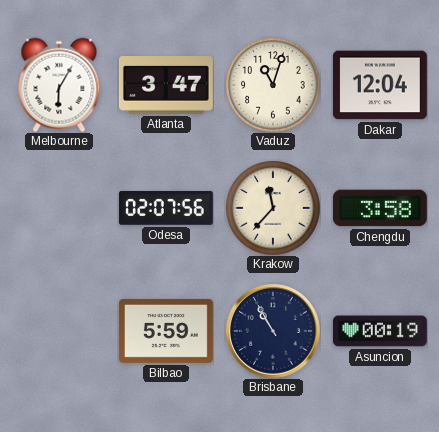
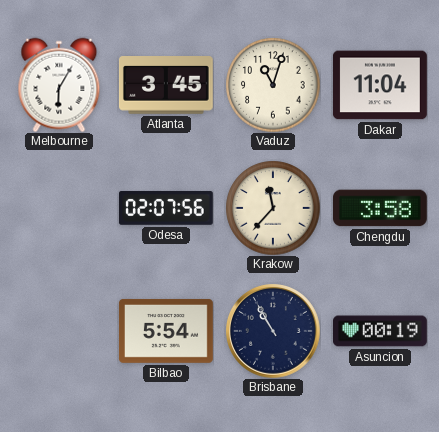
Atlanta: 3:47 -> 3:45 (166, 86)
Dakar: 12:04 -> 11:04 (380, 85)
Bilbao: 5:59 -> 5:54 (166, 331)
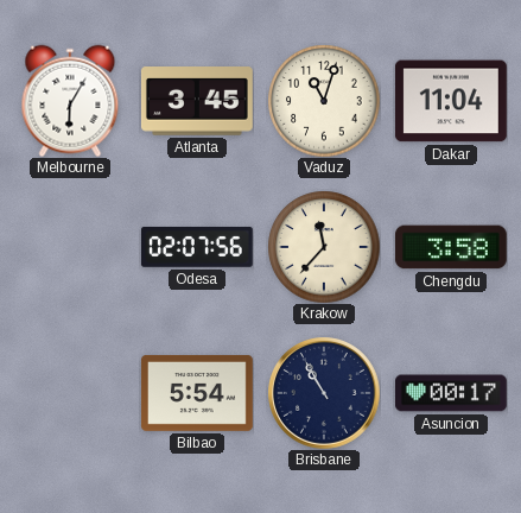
Asuncion: 00:19 -> 00:17 (452, 393)
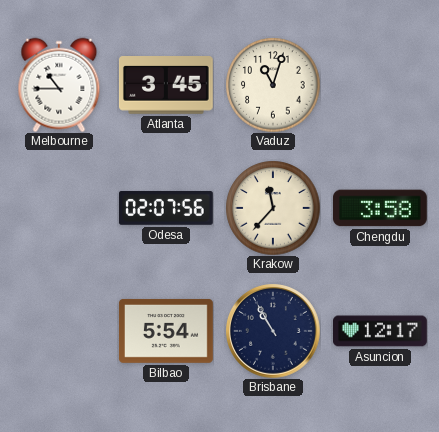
Melbourne: 6:05 -> 10:45 (59, 85)
Dakar: 11:04 -> none (451, 101)
Asuncion: 00:17 -> 12:17 (381, 331)
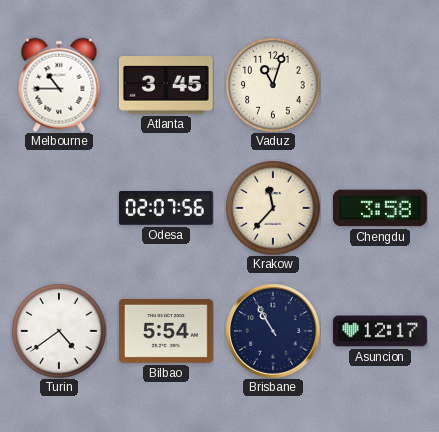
Turin: none -> 4:39 (59, 331)
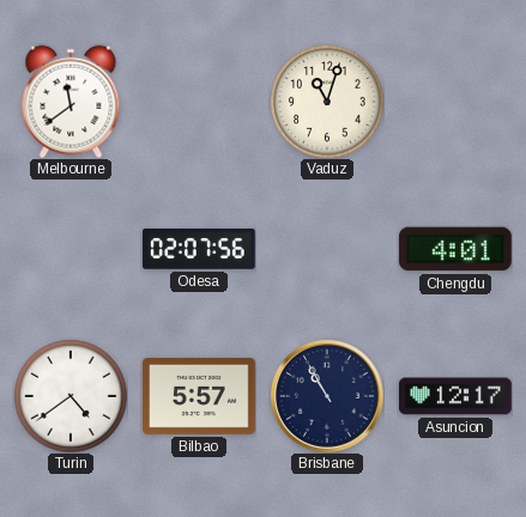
Melbourne: 10:45 -> 11:39 (71, 102)
Atlanta: 3:45 -> none (166, 86)
Krakow: 11:37 -> none (273, 208)
Chengdu: 3:58 -> 4:01 (455, 249)
Bilbao: 5:54 -> 5:57 (199, 396)
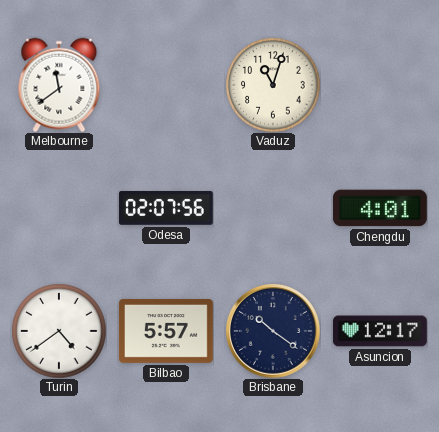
Brisbane: 10:55 -> 10:21 (273, 331)
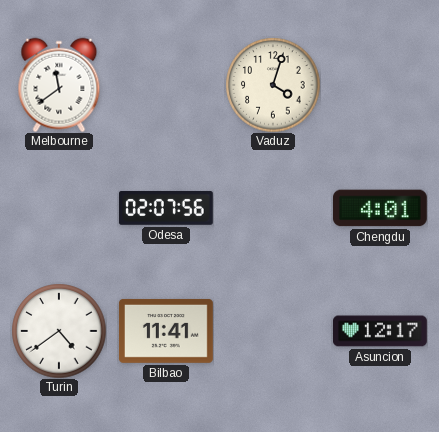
Vaduz: 11:03 -> 4:03 (273, 85)
Bilbao: 5:57 -> 11:41 (166, 331)
Brisbane: 10:21 -> none (273, 331)
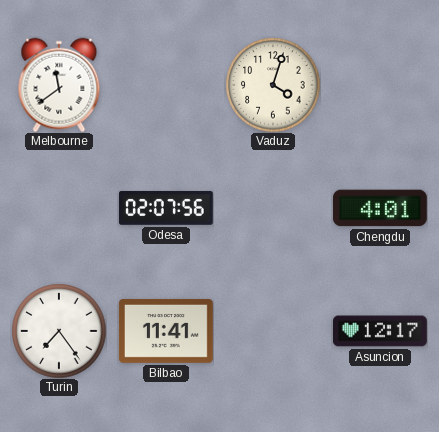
Turin: 4:39 -> 7:24 (59, 331)
